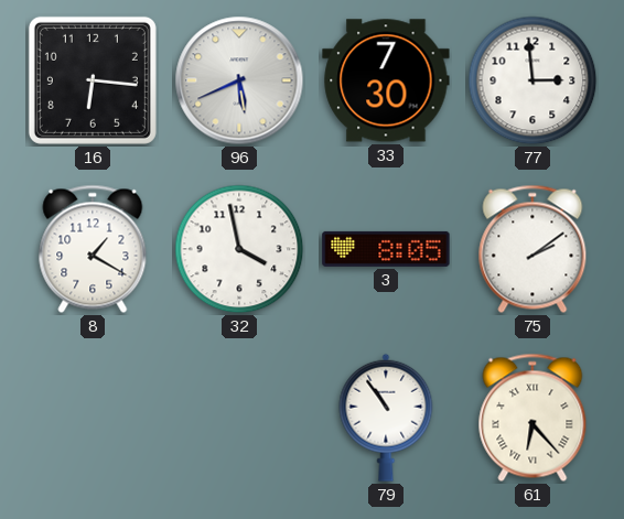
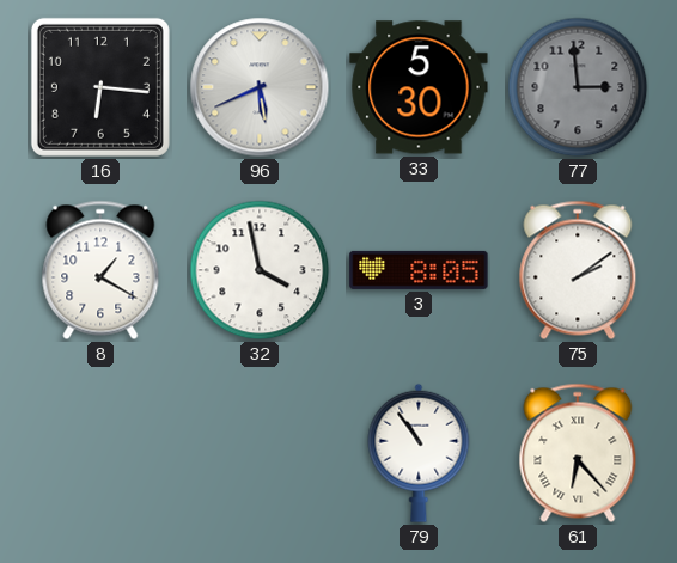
33: 7:30 -> 5:30 (419, 87)
77 dial: white -> grey (578, 87)
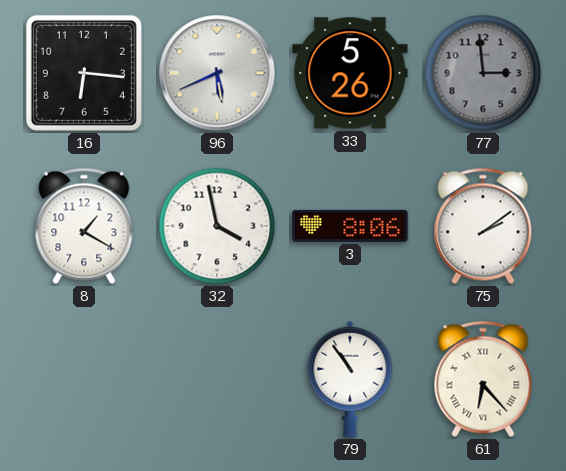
33: 5:30 -> 5:26 (350, 73)
3: 8:05 -> 8:06 (350, 226)
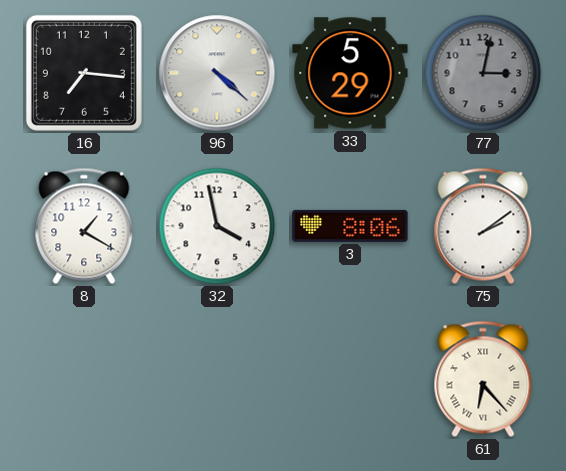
16: 6:16 -> 7:16 (84, 73)
96: 5:41 -> 4:22 (217, 73)
33: 5:26 -> 5:29 (350, 73)
77: 2:59 -> 3:02 (483, 73)
79: 10:54 -> none (350, 379)
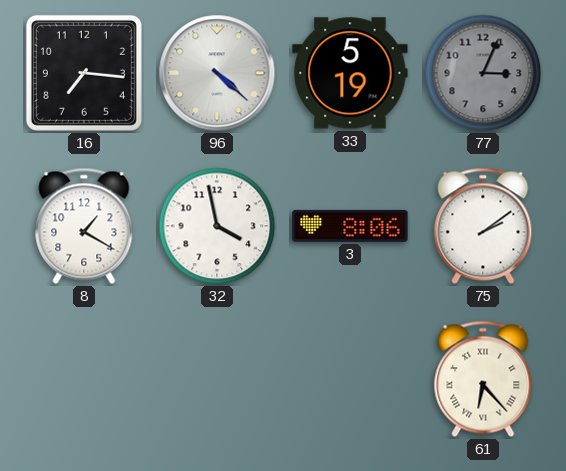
33: 5:29 -> 5:19 (350, 73)
77: 3:02 -> 3:04 (483, 73)
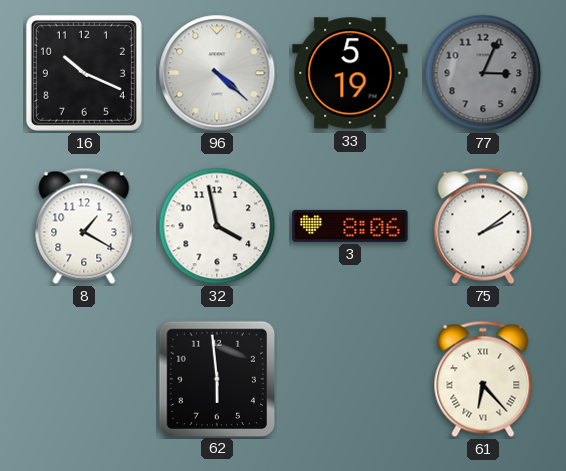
16: 7:16 -> 10:19 (84, 73)
62: none -> 5:59 (216, 378)
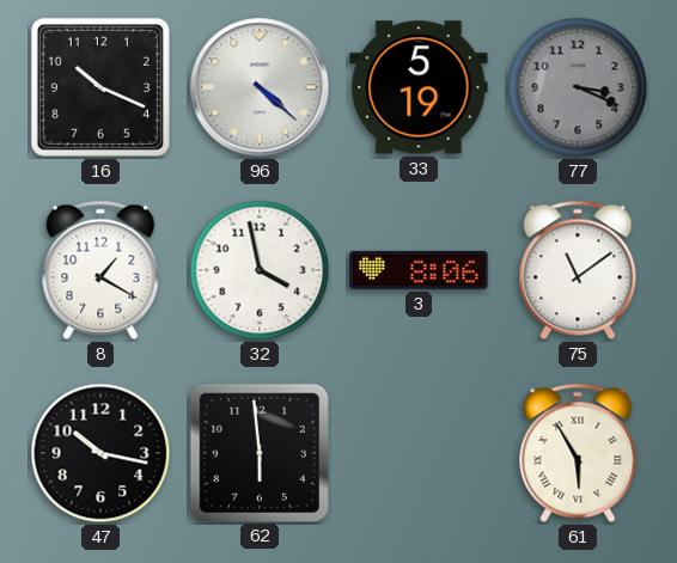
77: 3:04 -> 3:19 (578, 87)
75: 2:09 -> 11:09 (578, 270)
47: none -> 10:17 (100, 453)
61: 6:23 -> 5:55 (578, 453)
